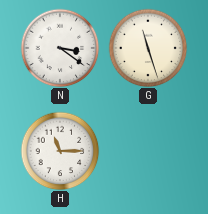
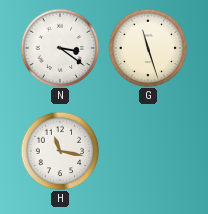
H: 11:15 -> 11:17 (60, 151)
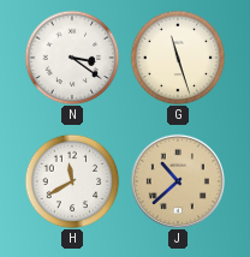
H: 11:17 -> 11:40 (72, 181)
J: none -> 10:38 (178, 181)
